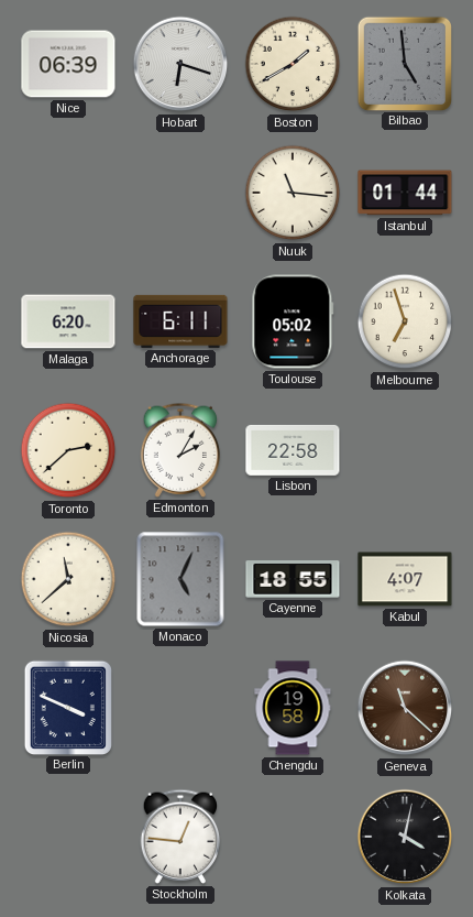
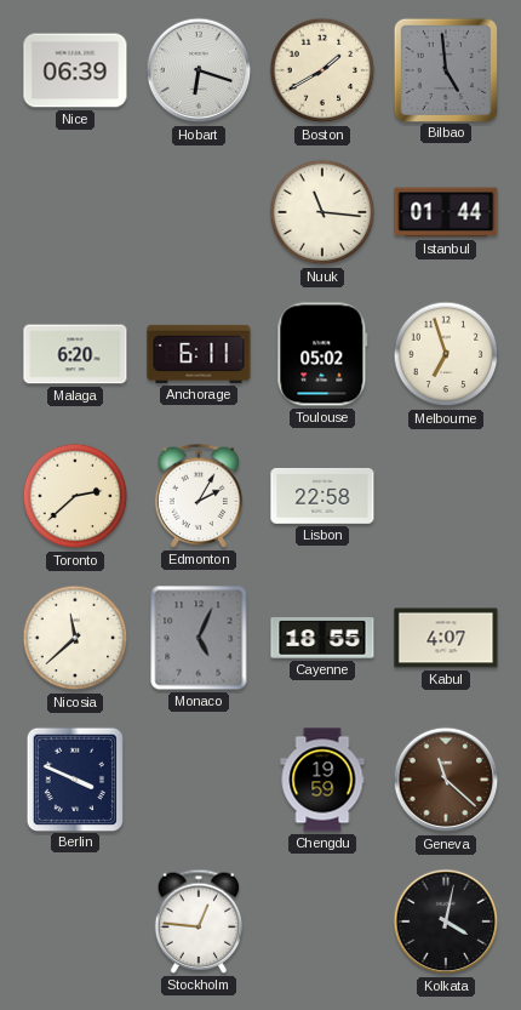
Chengdu: 19:58 -> 19:59 (322, 780)
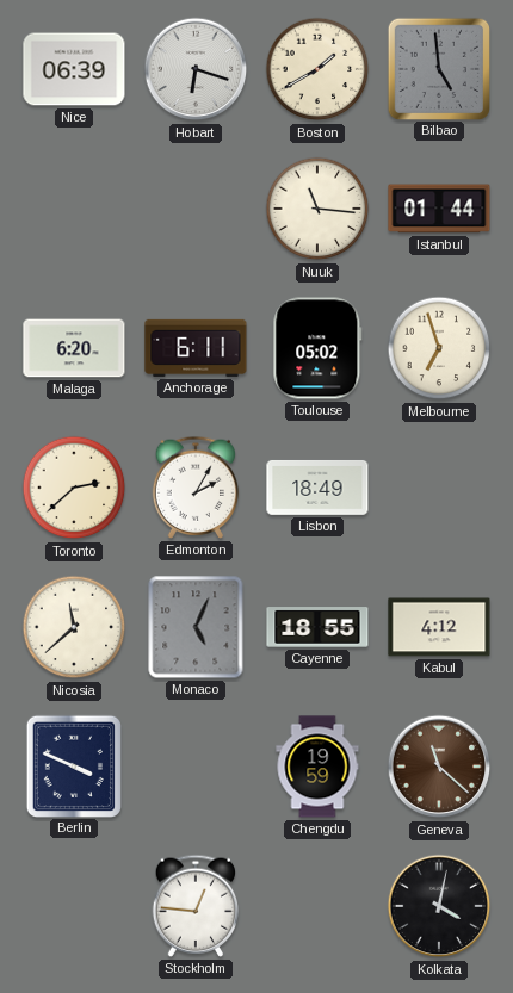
Lisbon: 22:58 -> 18:49 (317, 488)
Kabul: 4:07 -> 4:12 (439, 627)
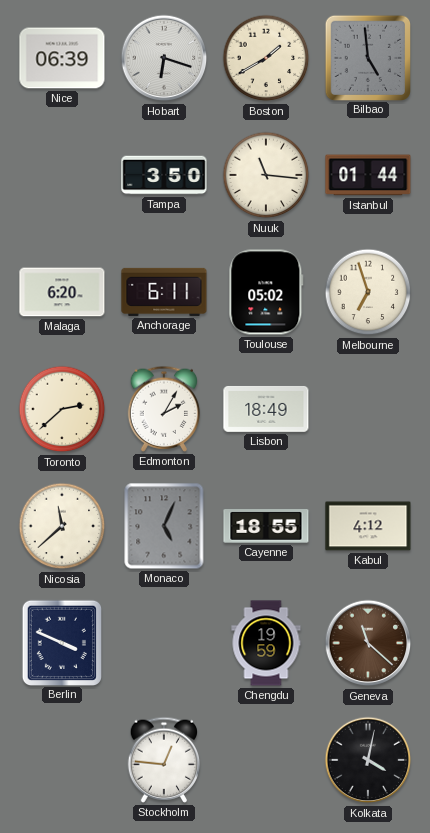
Tampa: none -> 3:50 (164, 175)
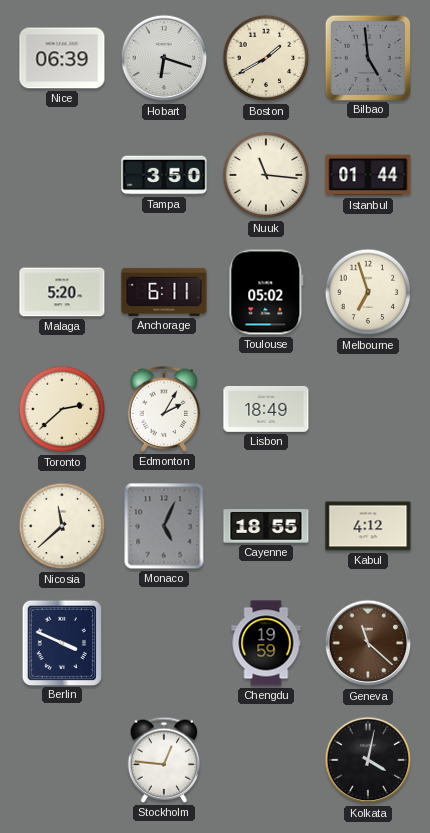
Malaga: 6:20 -> 5:20 (62, 292)
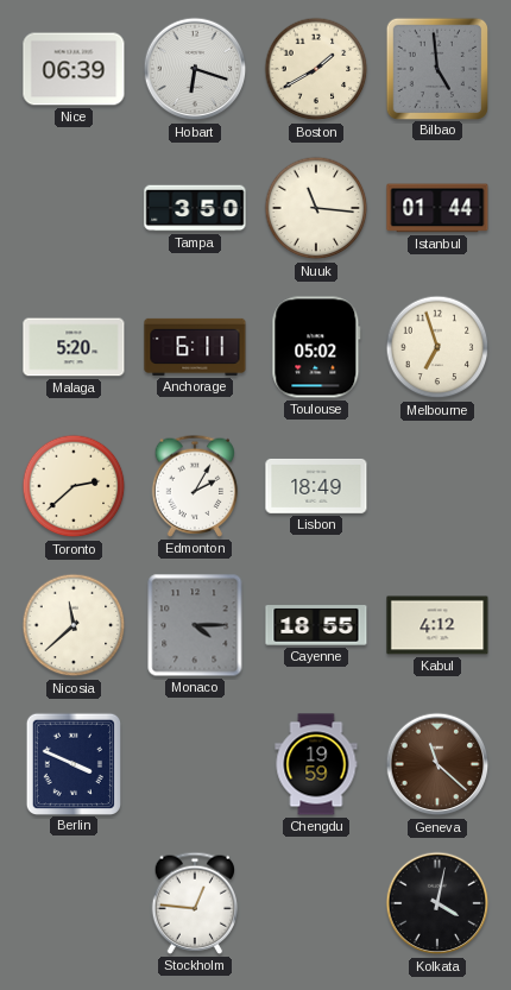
Monaco: 5:04 -> 4:15 (195, 625)
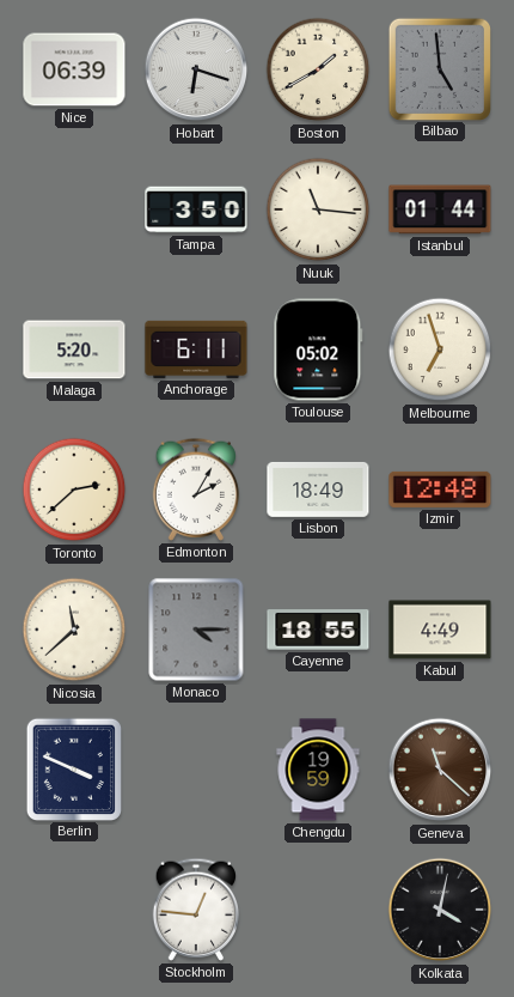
Izmir: none -> 12:48 (440, 490)
Kabul: 4:12 -> 4:49 (440, 630)
